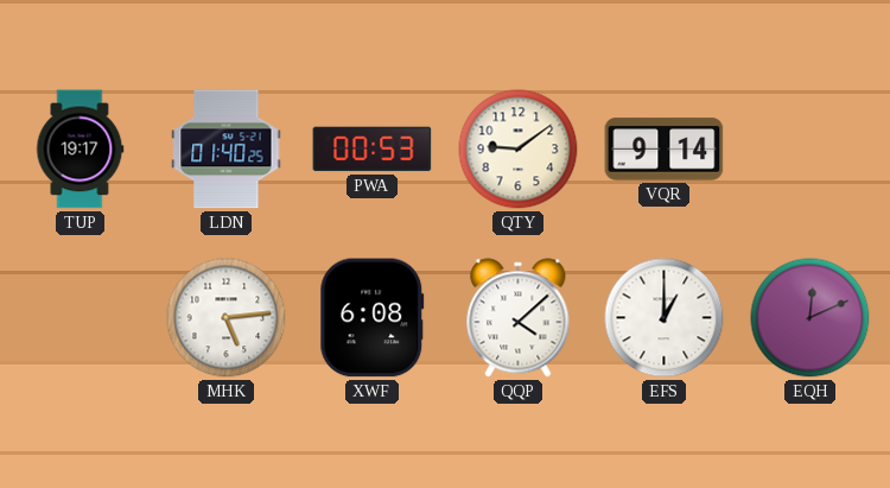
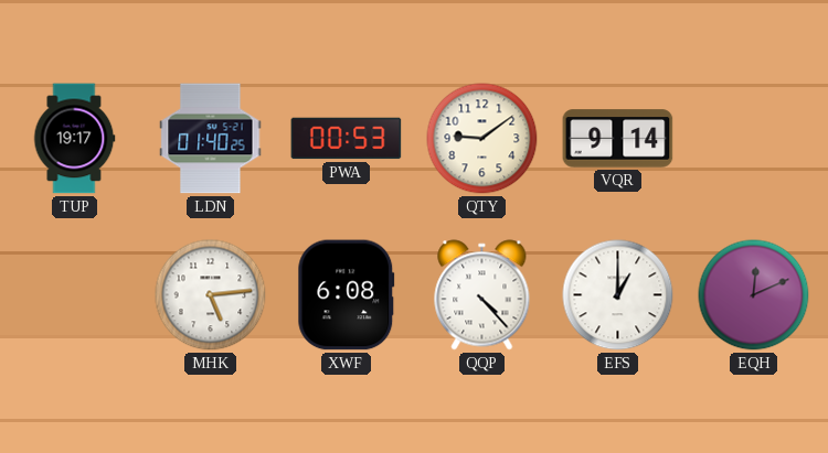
QQP: 4:08 -> 4:23 (482, 295)
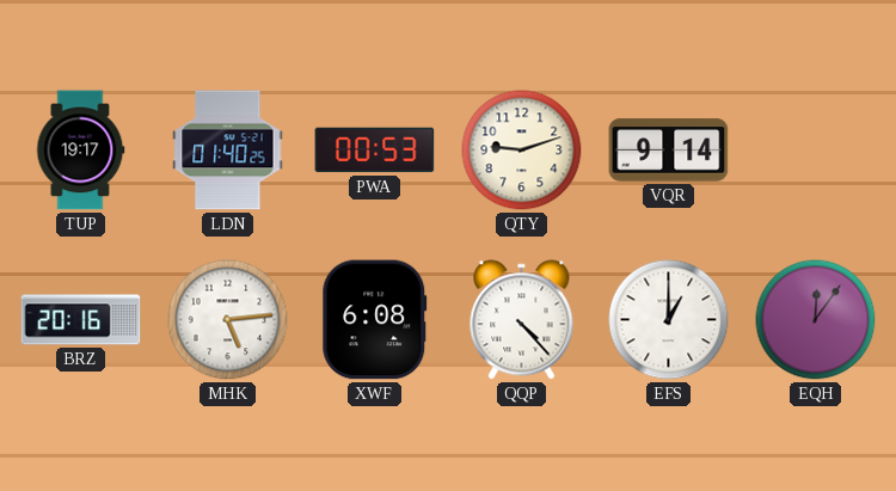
QTY: 9:09 -> 9:12 (522, 151)
BRZ: none -> 20:16 (81, 320)
EQH: 12:11 -> 12:06 (816, 320)
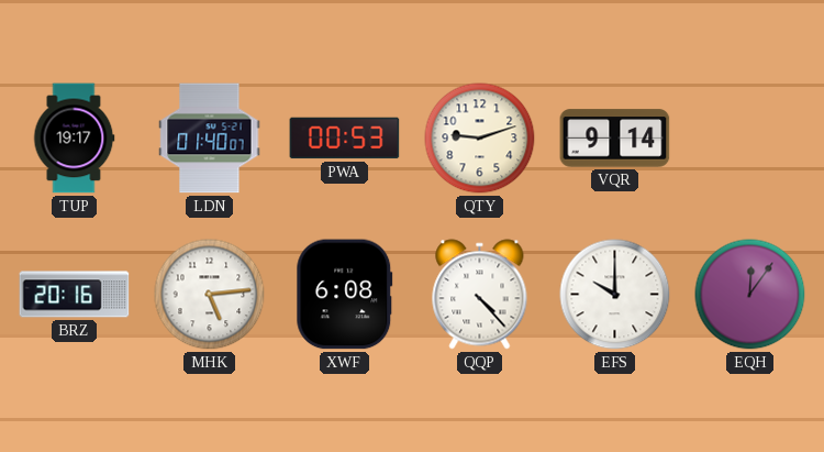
LDN: 01:40:25 -> 01:40:07 (210, 139)
EFS: 1:00 -> 10:00 (615, 295)
